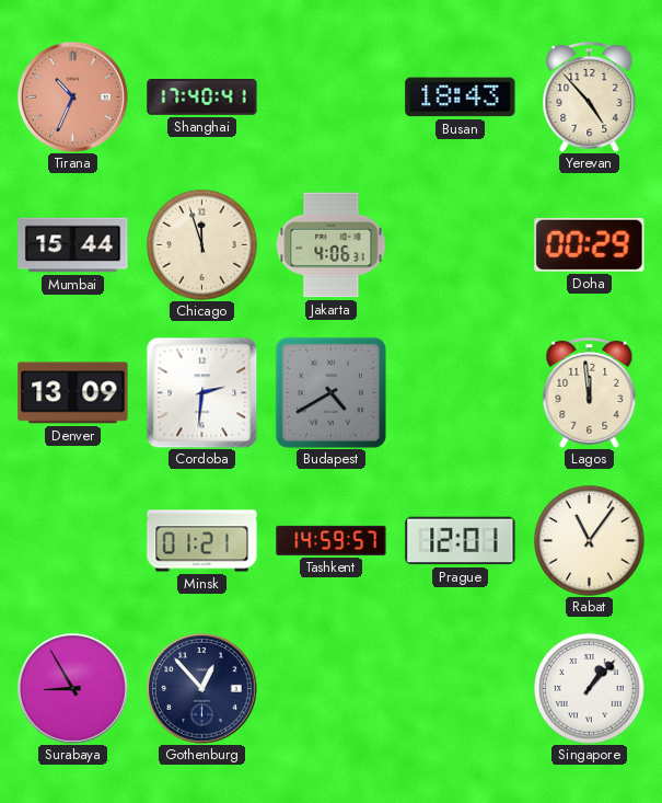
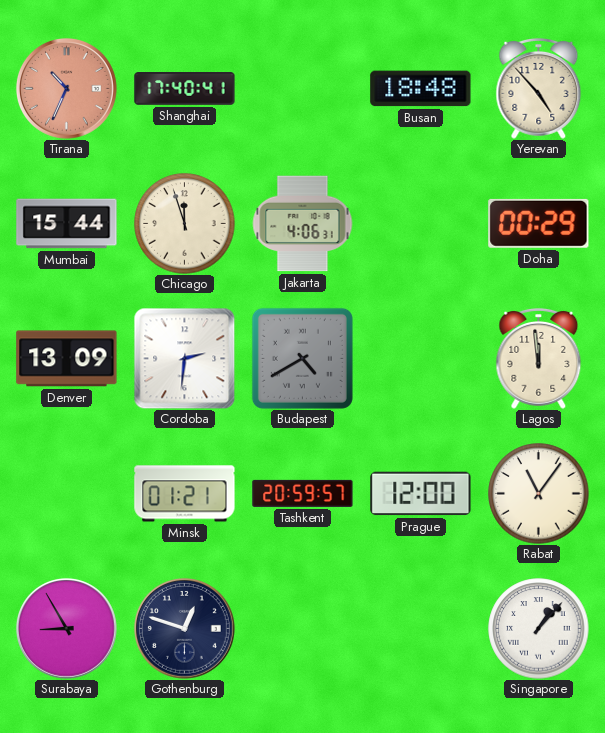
Busan: 18:43 -> 18:48 (421, 89)
Tashkent: 14:59 -> 20:59 (303, 493)
Prague: 12:01 -> 12:00 (421, 494)
Gothenburg: 12:53 -> 12:48 (184, 628)
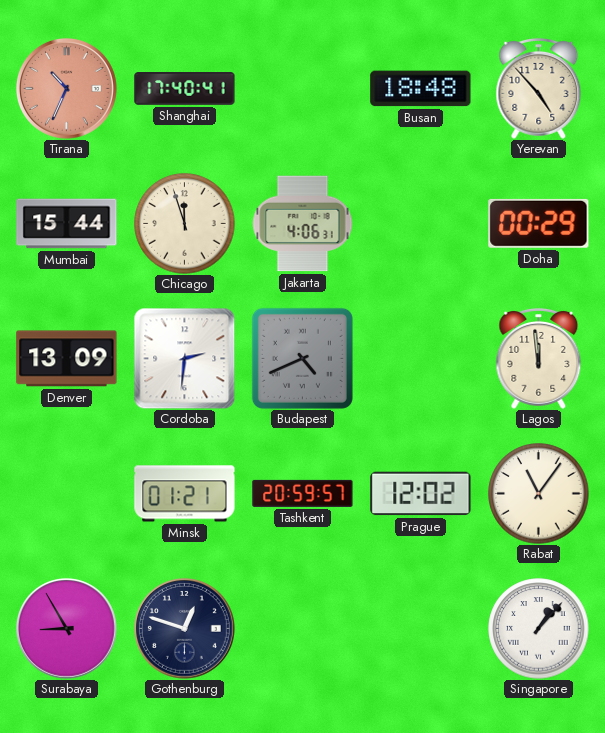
Budapest: 4:40 -> 4:41 (302, 358)
Prague: 12:00 -> 12:02 (421, 494)
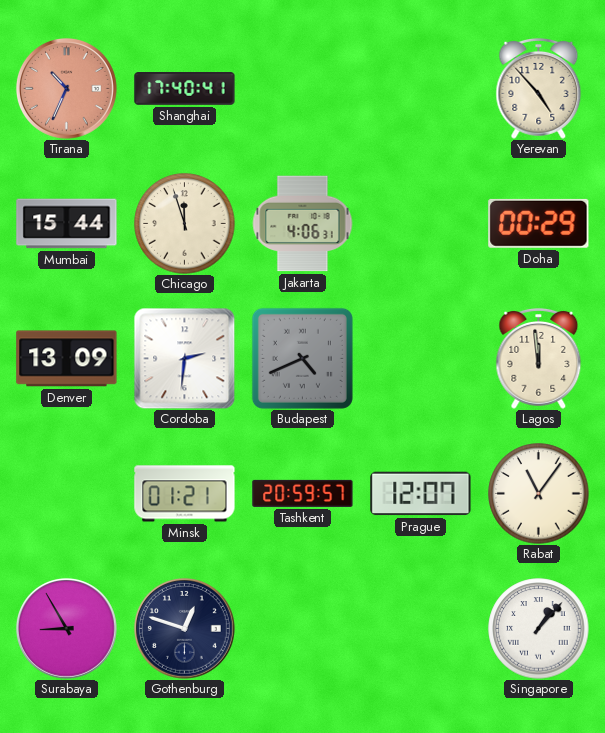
Busan: 18:48 -> none (421, 89)
Prague: 12:02 -> 12:07 (421, 494)
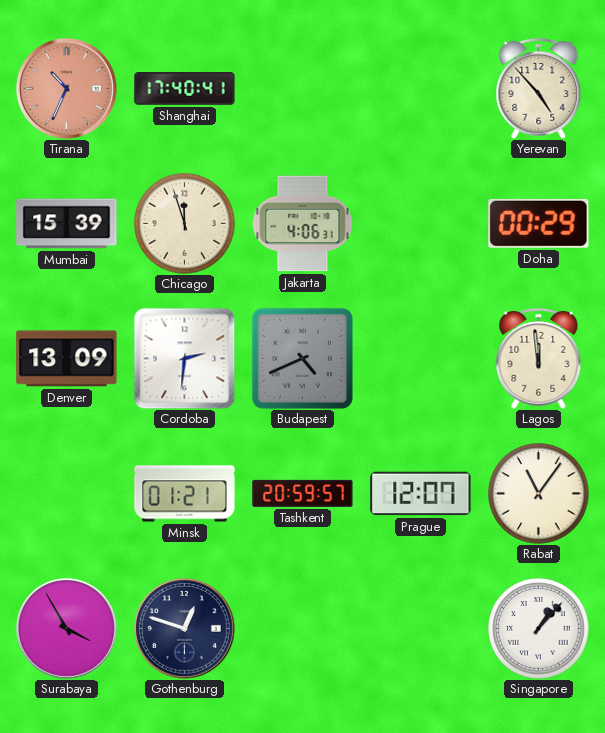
Mumbai: 15:44 -> 15:39 (67, 224)
Surabaya: 8:55 -> 3:55 (66, 628)
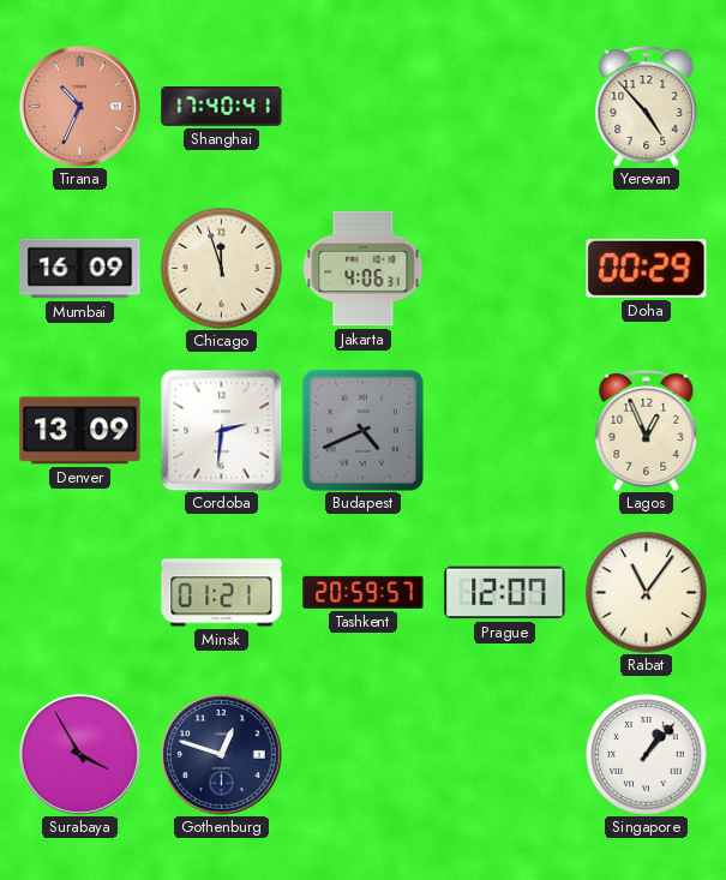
Mumbai: 15:39 -> 16:09 (80, 269)
Lagos: 11:59 -> 12:56 (647, 430)
